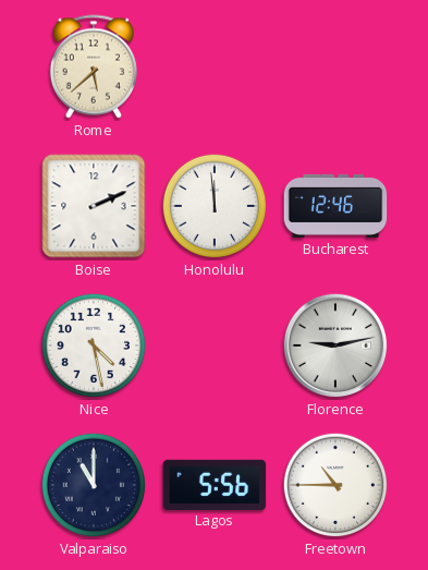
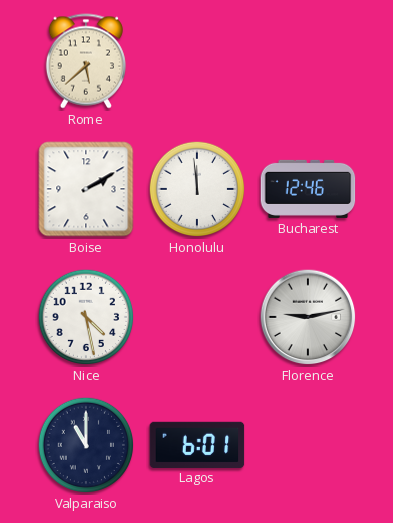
Boise: 2:11 -> 2:10 (86, 189)
Lagos: 5:56 -> 6:01 (197, 444)
Freetown: 10:45 -> none (335, 485)
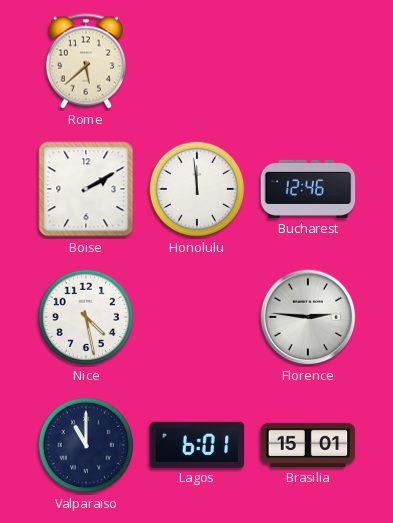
Florence: 9:13 -> 2:46 (308, 317)
Brasilia: none -> 15:01 (308, 445)
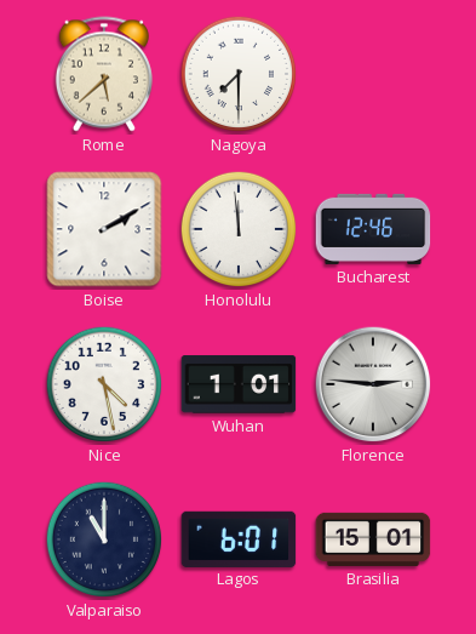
Nagoya: none -> 7:30 (239, 74)
Wuhan: none -> 1:01 (239, 384)
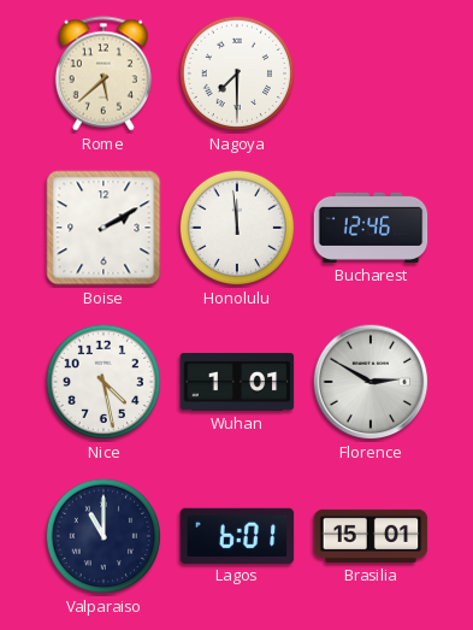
Florence: 2:46 -> 2:50 (371, 382)
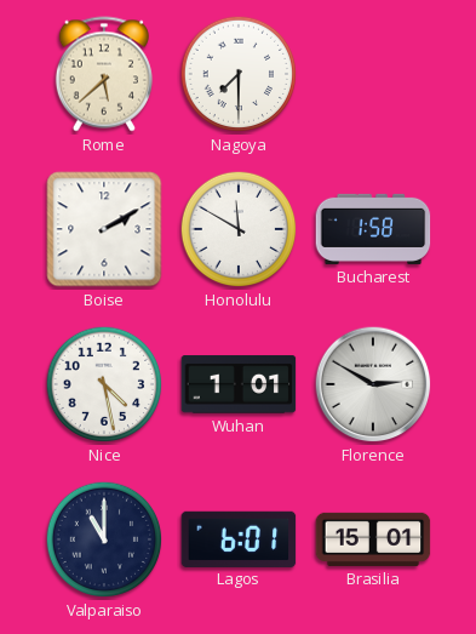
Honolulu: 11:59 -> 11:50 (239, 229)
Bucharest: 12:46 -> 1:58 (373, 229)
